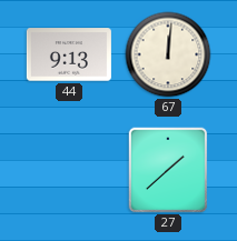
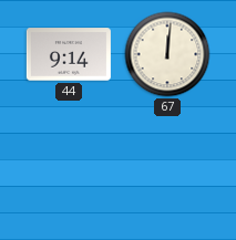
44: 9:13 -> 9:14 (69, 54)
27: 1:38 -> none (168, 170)
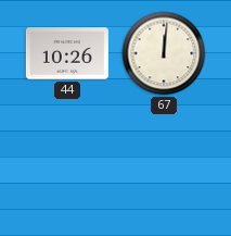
44: 9:14 -> 10:26 (67, 53)
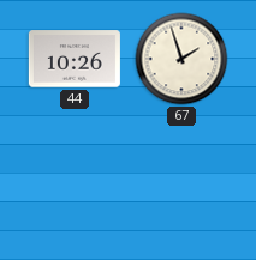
67: 12:01 -> 1:57 (181, 59)
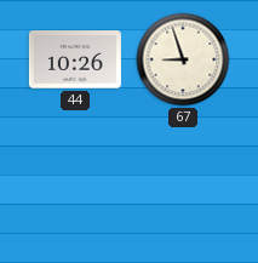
67: 1:57 -> 8:57 (183, 59)
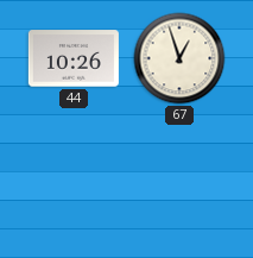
67: 8:57 -> 12:57 (179, 58)
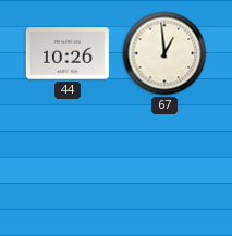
67: 12:57 -> 12:59 (164, 53)
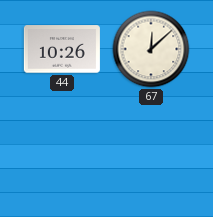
67: 12:59 -> 12:08 (151, 49)
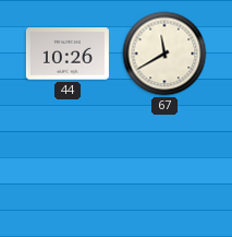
67: 12:08 -> 11:40 (164, 54)
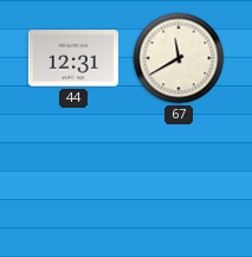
44: 10:26 -> 12:31 (73, 58)
